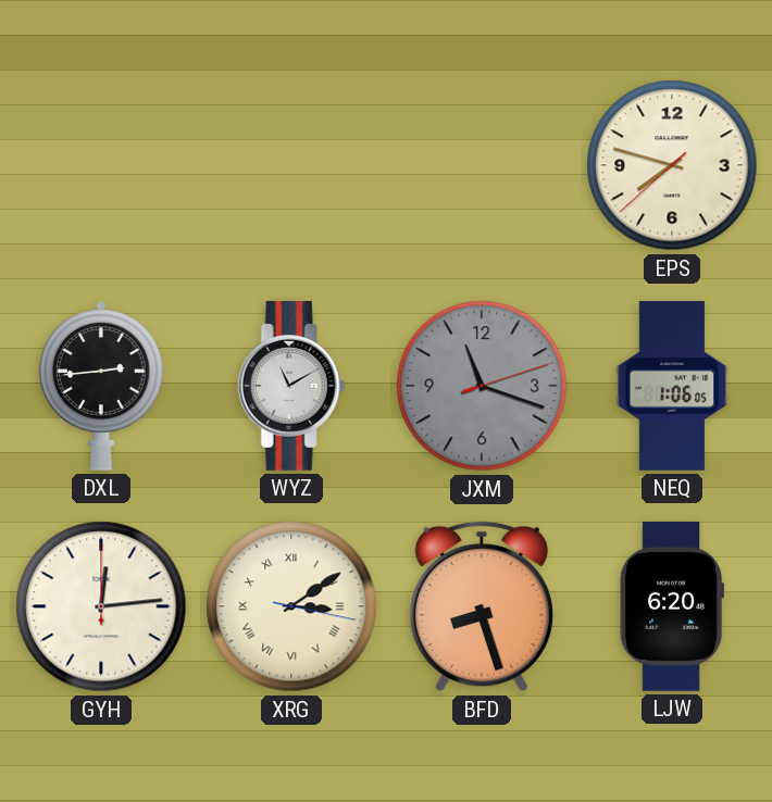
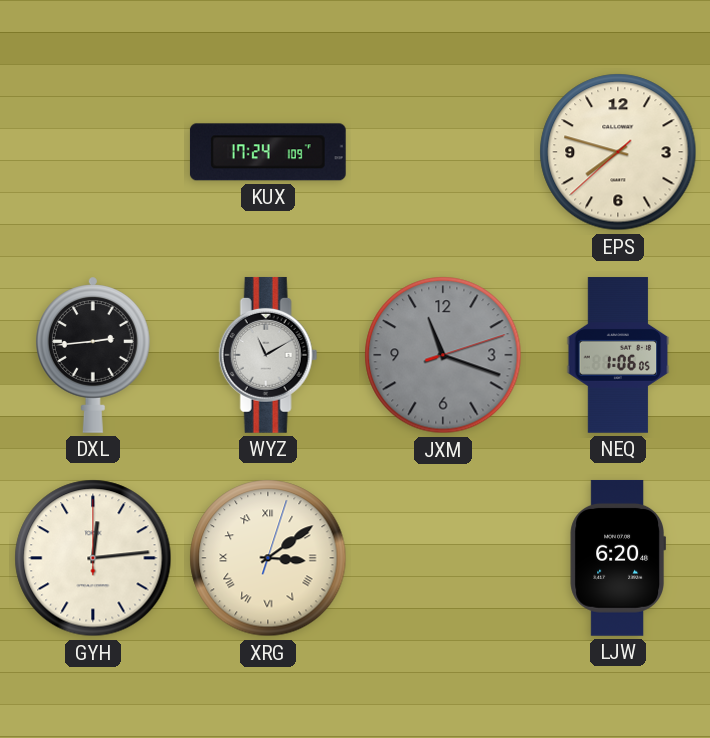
KUX: none -> 17:24 (268, 152)
XRG: 3:09:17 -> 3:09:03 (268, 558)
BFD: 8:27 -> none (482, 606)
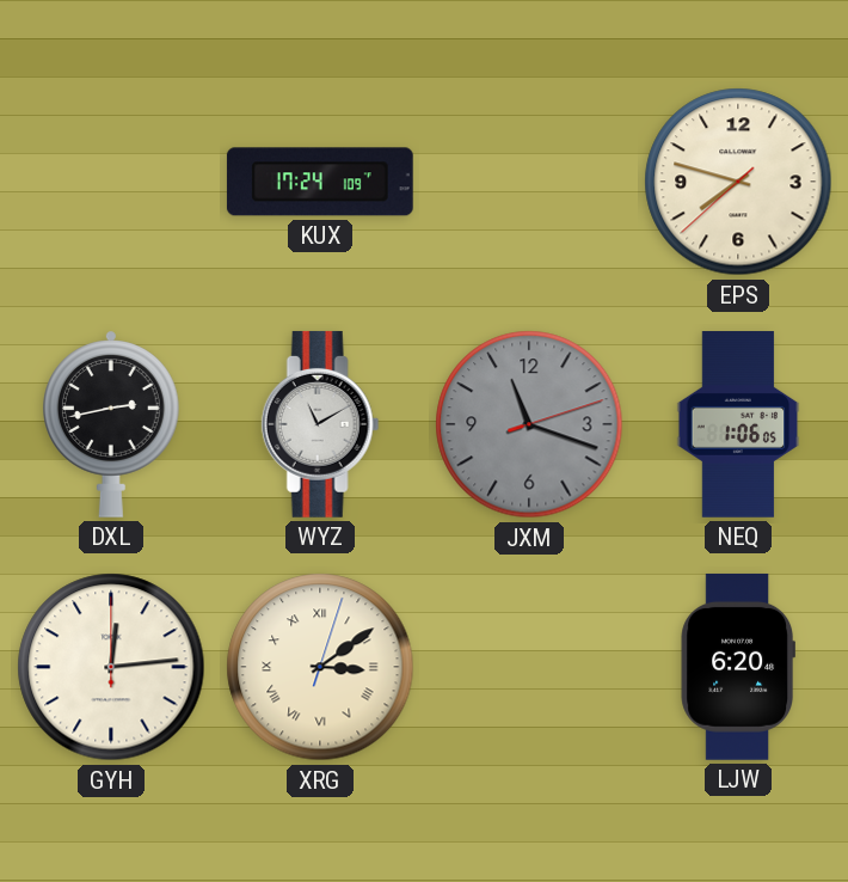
DXL: 2:44 -> 2:43 (112, 424)
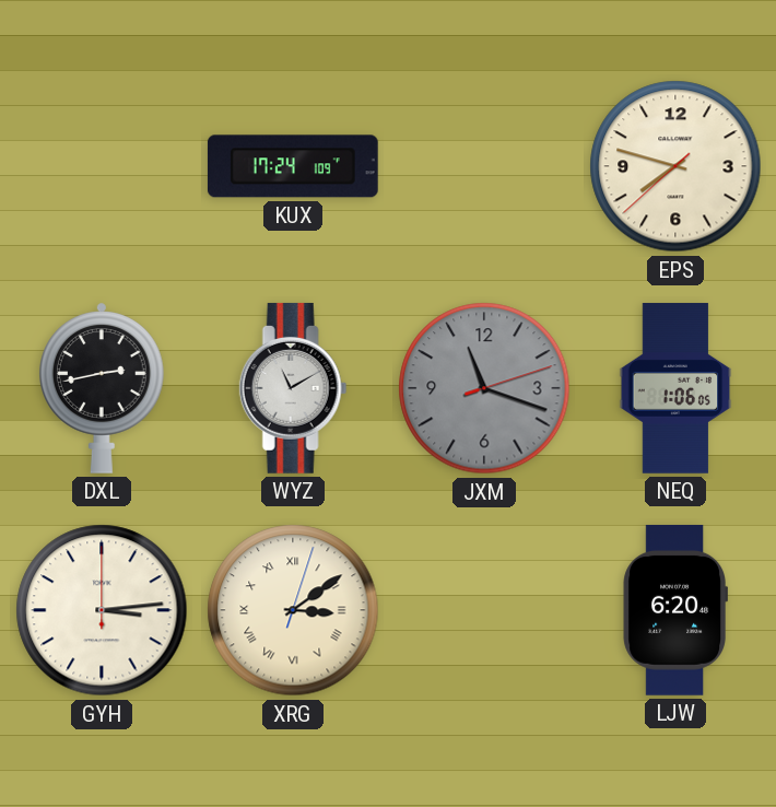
GYH: 12:14 -> 3:14 (102, 610)
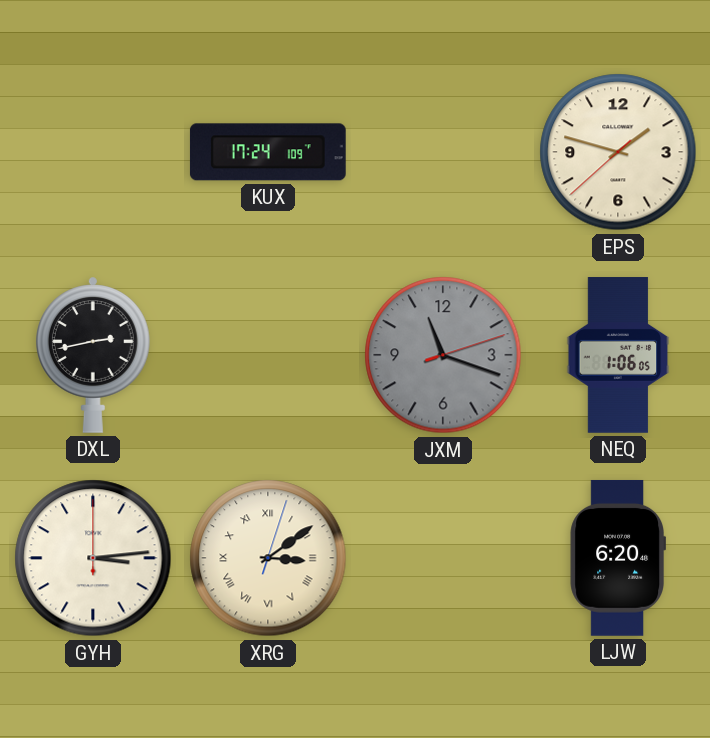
EPS: 7:47 -> 1:47 (618, 152)
WYZ: 11:10 -> none (293, 388)
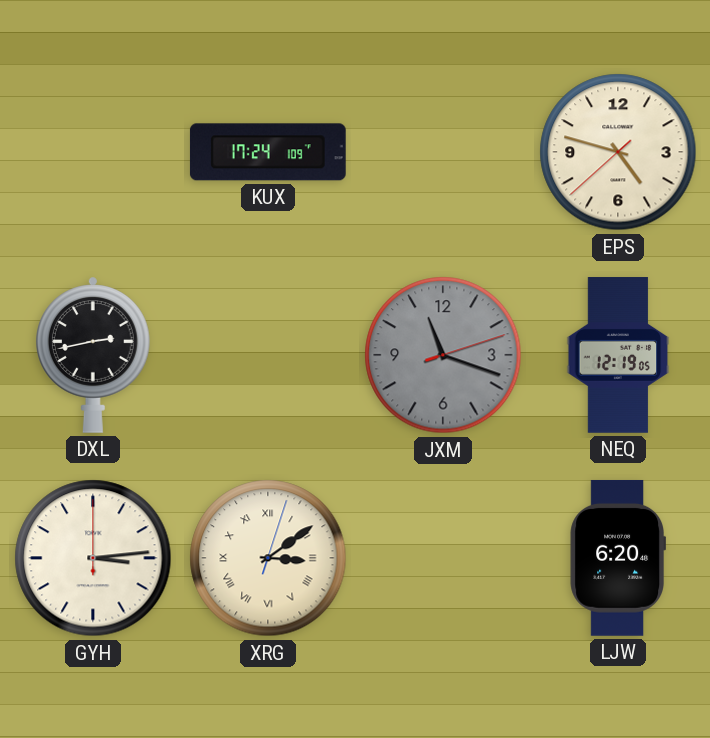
EPS: 1:47 -> 4:47 (618, 152)
NEQ: 1:06 -> 12:19 (618, 355)
